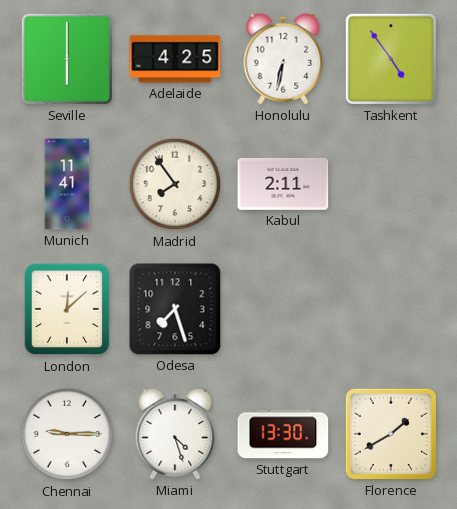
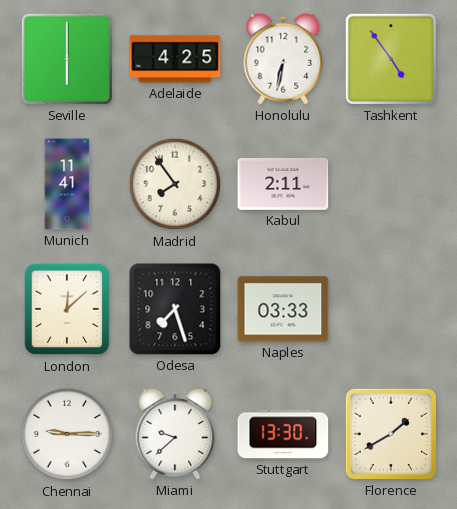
Naples: none -> 03:33 (283, 309)
Miami: 4:27 -> 9:38 (175, 434)
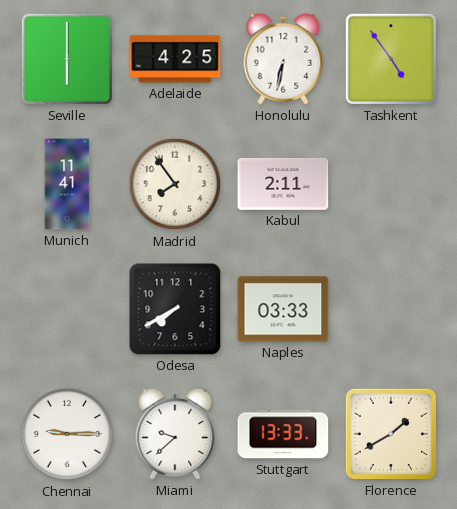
London: 12:08 -> none (67, 309)
Odesa: 7:27 -> 7:40 (175, 309)
Stuttgart: 13:30 -> 13:33 (283, 434)
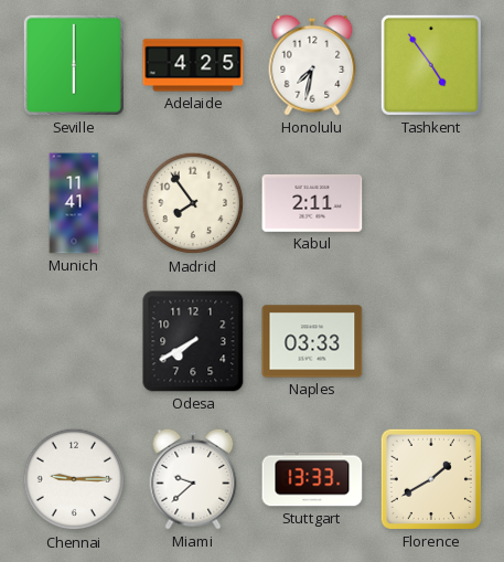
Honolulu: 6:32 -> 7:32 (312, 65)
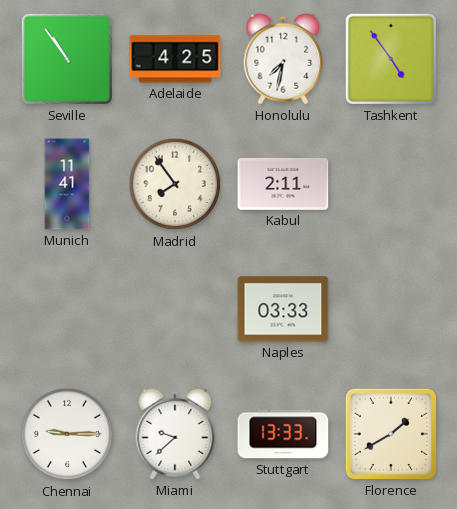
Seville: 6:00 -> 10:54 (67, 59)
Odesa: 7:40 -> none (193, 341)
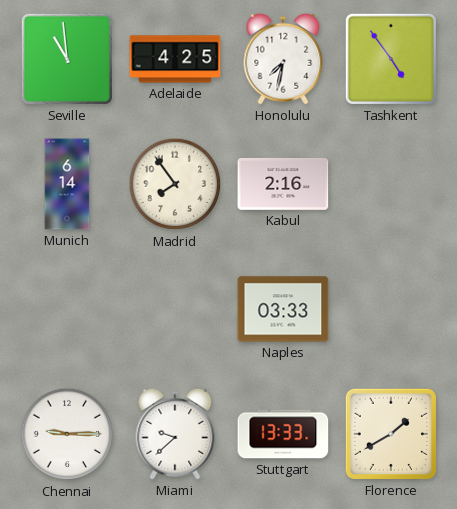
Seville: 10:54 -> 10:59 (67, 59)
Munich: 11:41 -> 6:14 (67, 184)
Kabul: 2:11 -> 2:16 (283, 184)
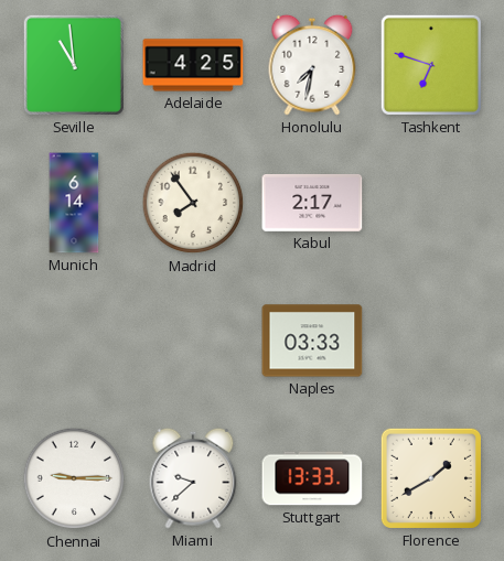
Tashkent: 4:54 -> 6:48 (431, 65)
Kabul: 2:16 -> 2:17 (312, 203)
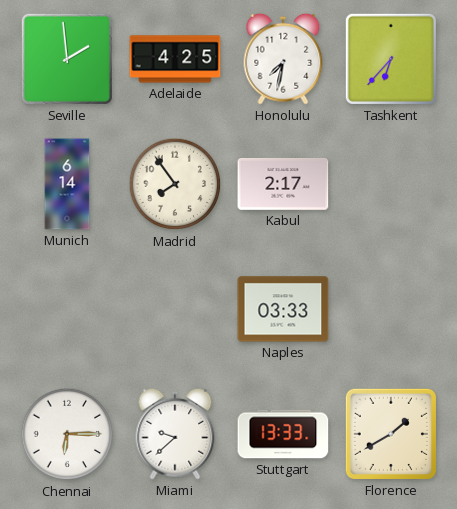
Seville: 10:59 -> 1:59 (67, 59)
Tashkent: 6:48 -> 6:37 (391, 59)
Chennai: 9:15 -> 6:15 (67, 434)
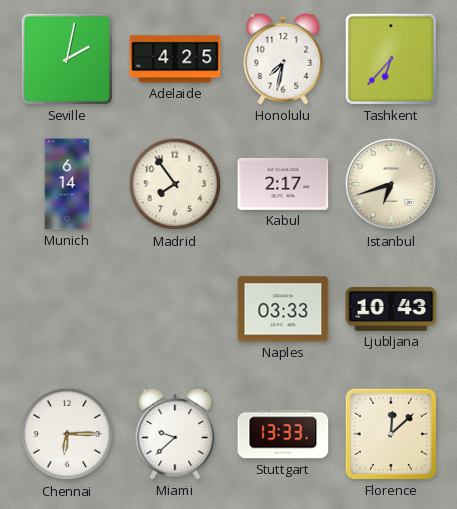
Seville: 1:59 -> 2:02 (67, 59)
Istanbul: none -> 6:42 (391, 184)
Ljubljana: none -> 10:43 (391, 309)
Florence: 1:40 -> 12:08 (391, 434)
